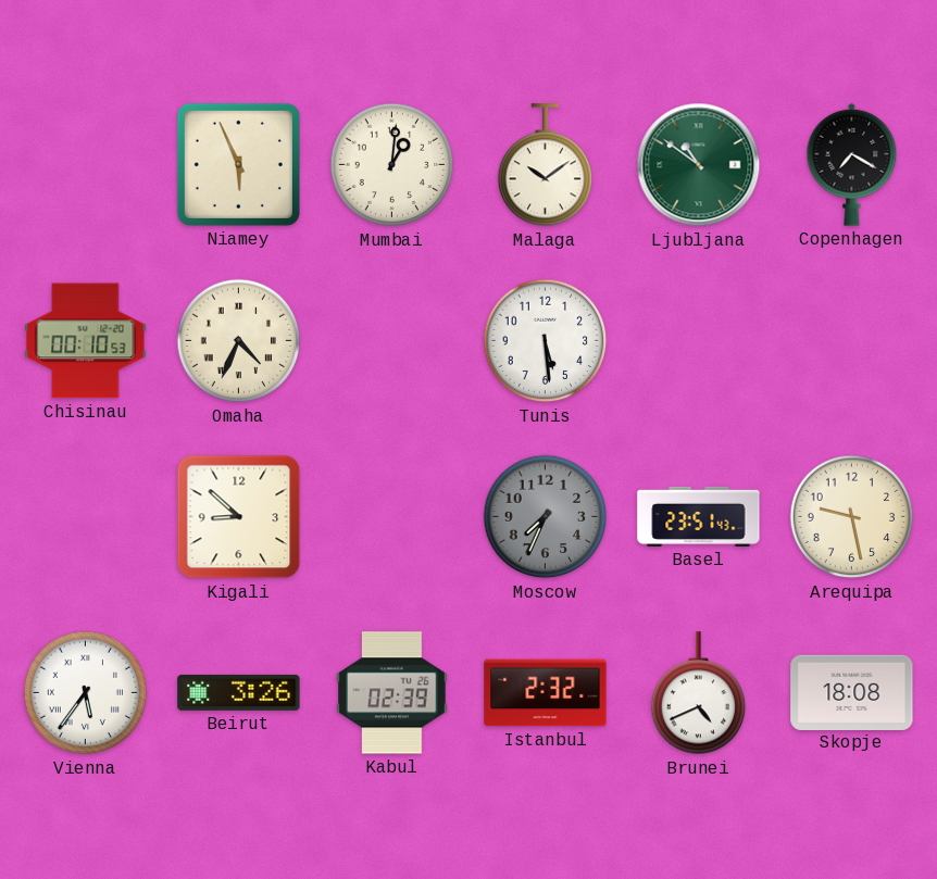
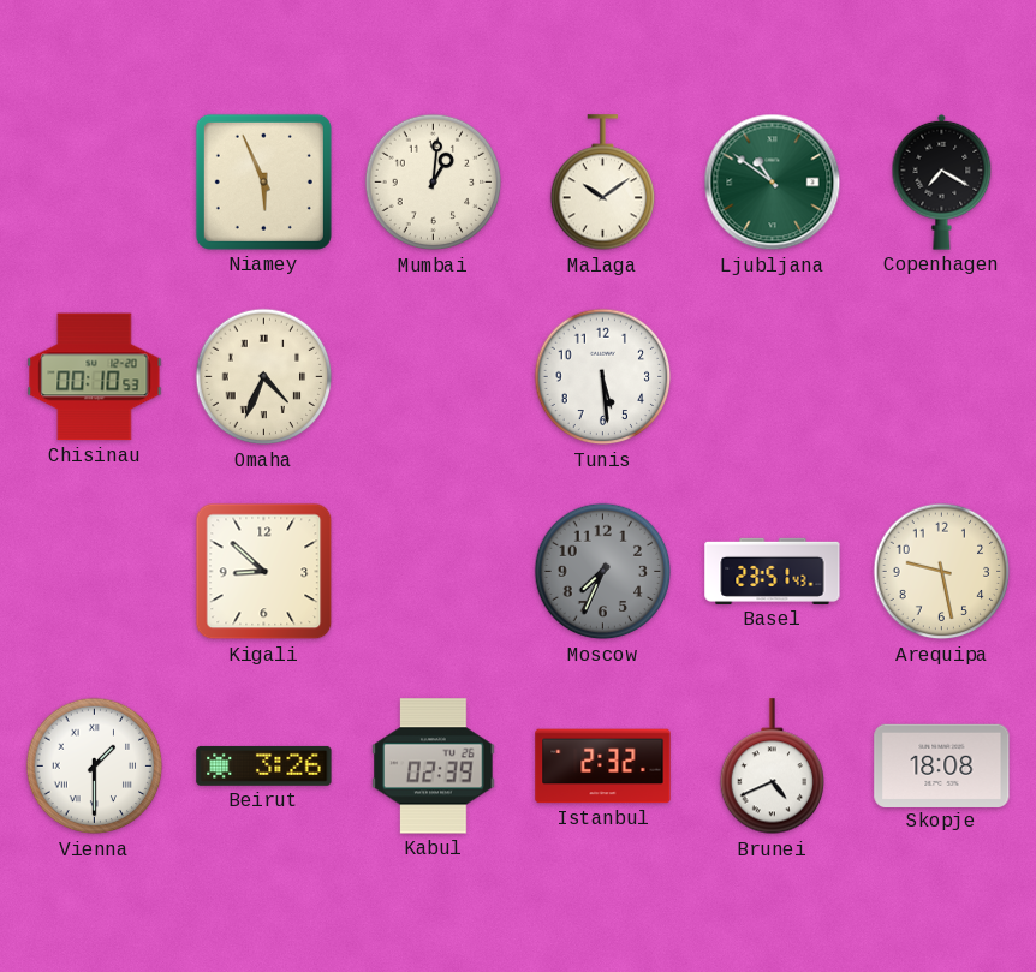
Vienna: 5:36 -> 1:30 (95, 767)
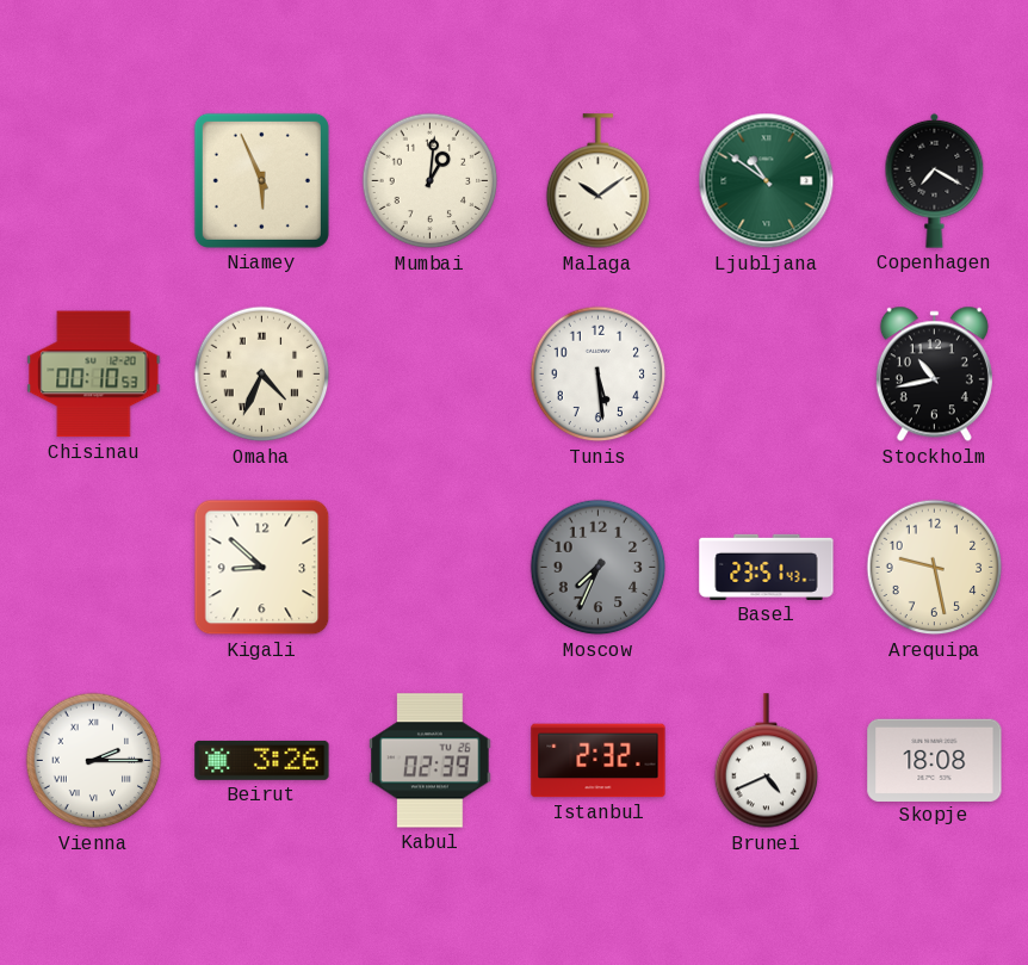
Stockholm: none -> 10:43 (934, 375)
Vienna: 1:30 -> 2:15 (94, 761)
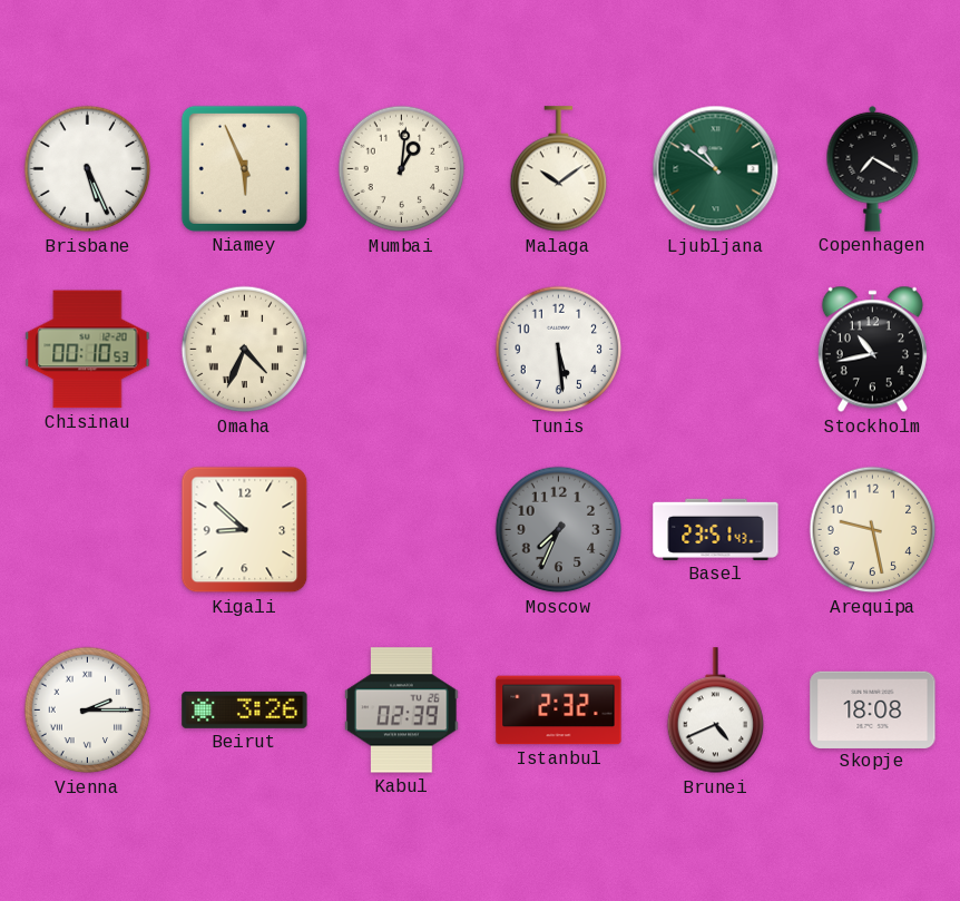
Brisbane: none -> 5:26 (88, 169)
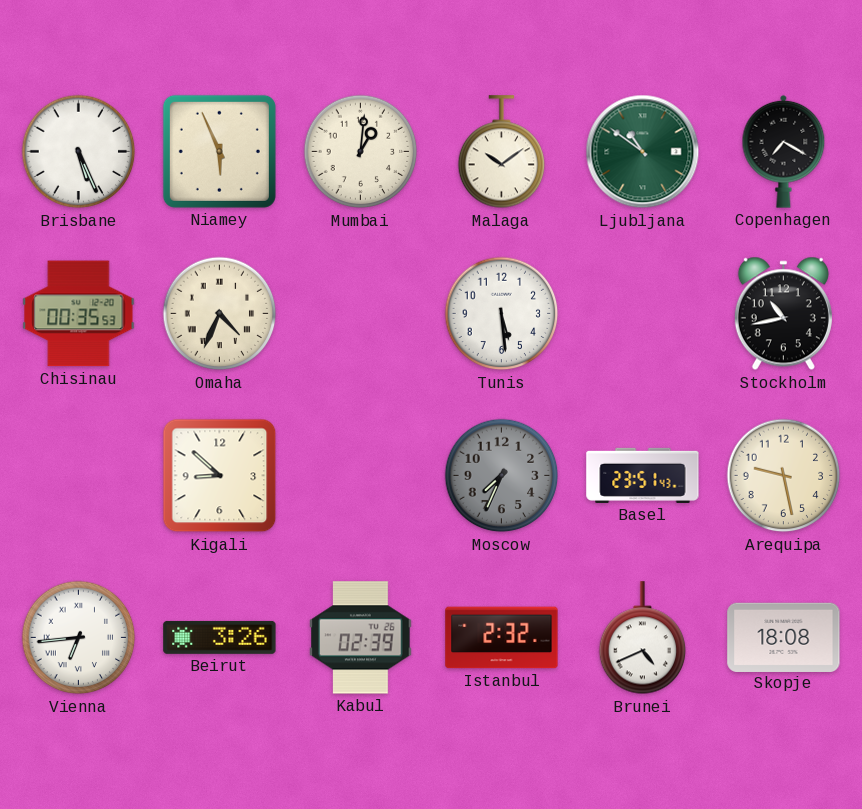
Chisinau: 00:10 -> 00:35 (79, 314)
Vienna: 2:15 -> 6:44 (79, 638)
